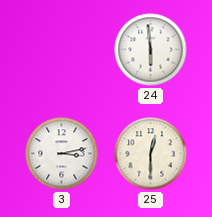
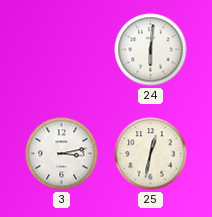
24: 5:59 -> 6:01 (151, 50)
25: 12:30 -> 12:32 (151, 154)
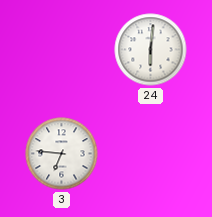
3: 3:13 -> 6:46 (62, 154)
25: 12:32 -> none (151, 154)
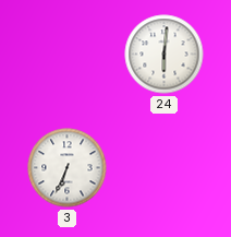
3: 6:46 -> 6:34 (68, 168)
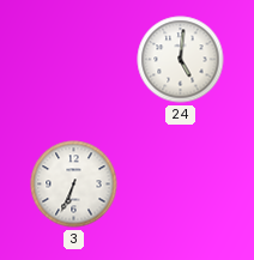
24: 6:01 -> 5:01 (181, 60)
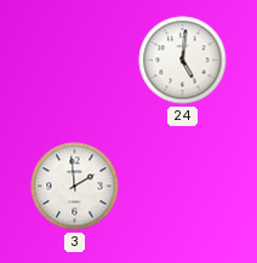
3: 6:34 -> 1:59 (75, 187)
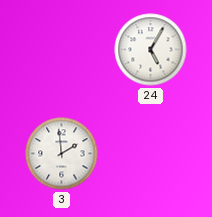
24: 5:01 -> 5:05 (151, 50)
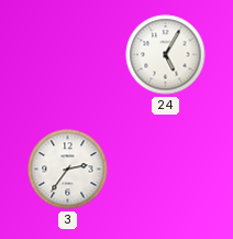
3: 1:59 -> 2:36 (68, 170)
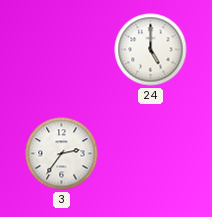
24: 5:05 -> 5:00 (151, 50)
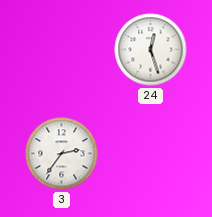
24: 5:00 -> 12:27 (151, 50)
